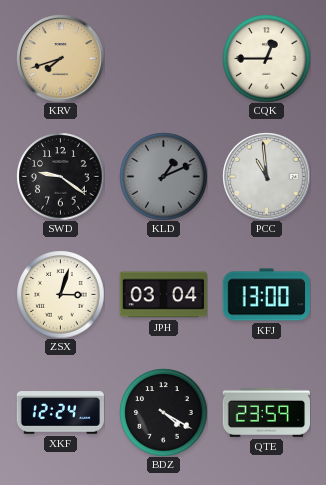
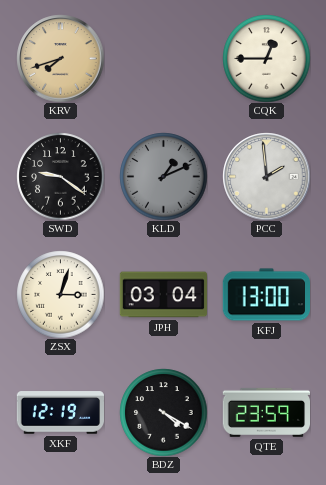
PCC: 10:59 -> 1:59 (266, 176)
XKF: 12:24 -> 12:19 (60, 413)
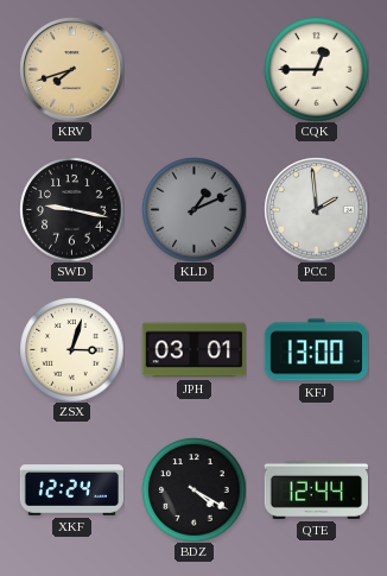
SWD: 9:21 -> 9:17 (71, 209)
JPH: 03:04 -> 03:01 (193, 350)
XKF: 12:19 -> 12:24 (71, 490)
QTE: 23:59 -> 12:44 (316, 489)
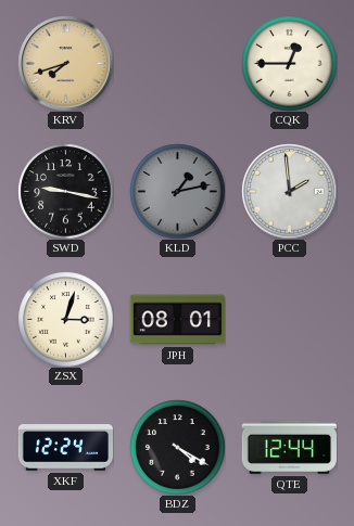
KLD: 1:11 -> 1:13 (177, 191)
JPH: 03:01 -> 08:01 (177, 320)
KFJ: 13:00 -> none (316, 350)
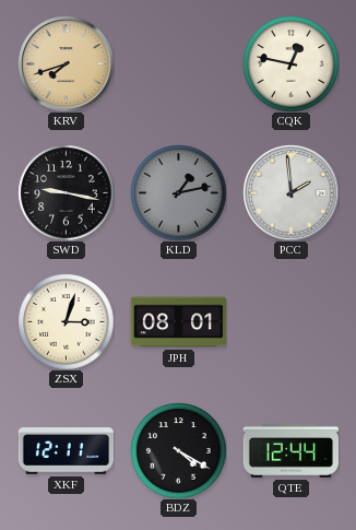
CQK: 12:45 -> 12:47 (290, 63)
XKF: 12:24 -> 12:11 (66, 451)
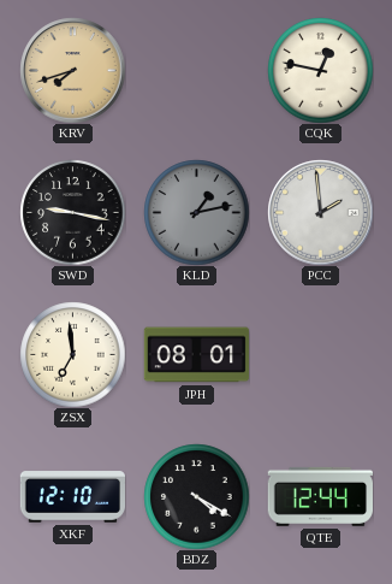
ZSX: 3:03 -> 6:59 (72, 354)
XKF: 12:11 -> 12:10 (72, 497)
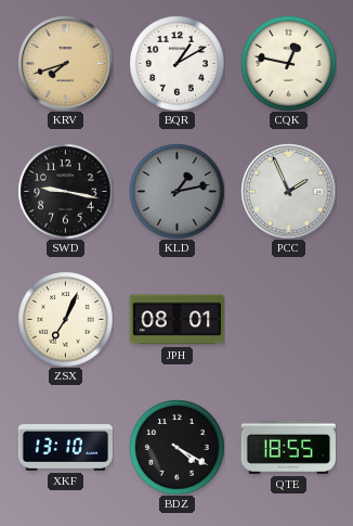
BQR: none -> 1:10 (176, 63)
PCC: 1:59 -> 1:56 (288, 191)
ZSX: 6:59 -> 7:04 (65, 319)
XKF: 12:10 -> 13:10 (65, 448)
QTE: 12:44 -> 18:55 (288, 447)
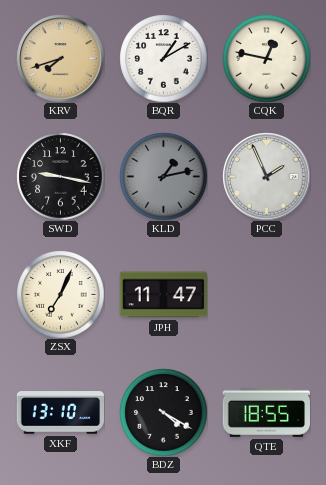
JPH: 08:01 -> 11:47 (163, 295)
